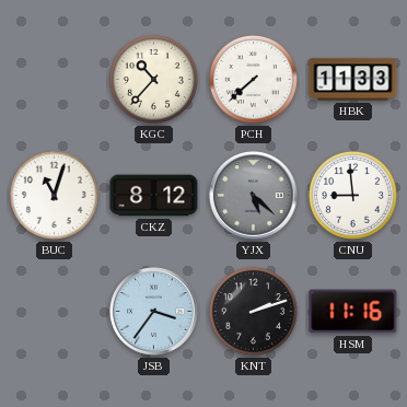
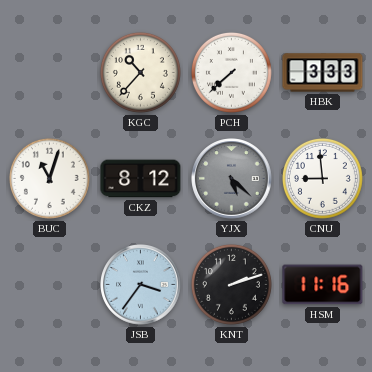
HBK: 11:33 -> 3:33 (323, 73)
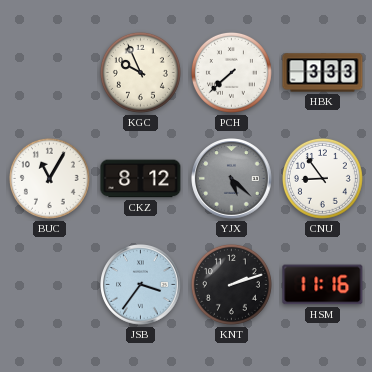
KGC: 10:37 -> 9:56 (140, 72)
BUC: 11:03 -> 11:05 (49, 178)
CNU: 8:59 -> 8:54 (322, 178)
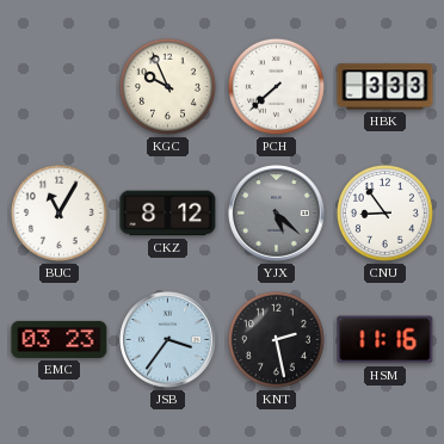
EMC: none -> 03:23 (60, 339)
KNT: 2:12 -> 2:28 (276, 339)
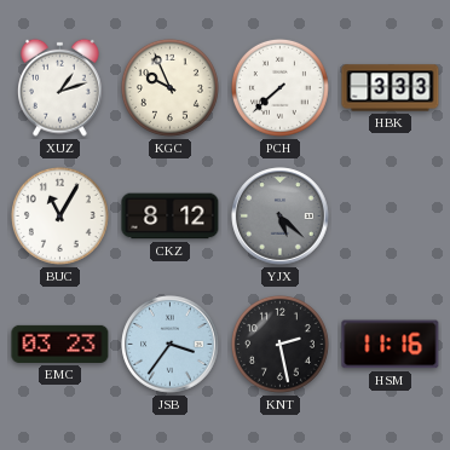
XUZ: none -> 1:12 (60, 87)
CNU: 8:54 -> none (384, 212)
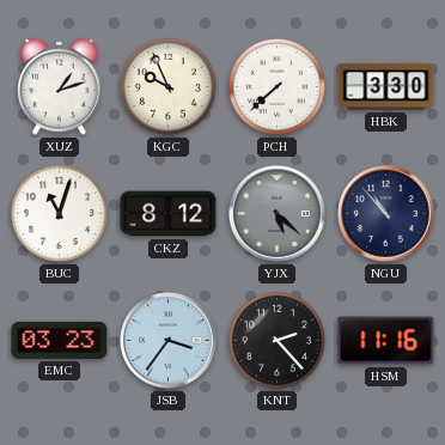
HBK: 3:33 -> 3:30 (386, 87)
BUC: 11:05 -> 11:03 (59, 213)
NGU: none -> 10:53 (386, 214)
KNT: 2:28 -> 2:23 (276, 340)
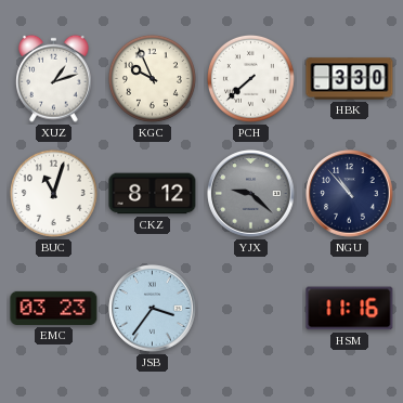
YJX: 5:22 -> 9:22 (251, 194)
KNT: 2:23 -> none (276, 340)
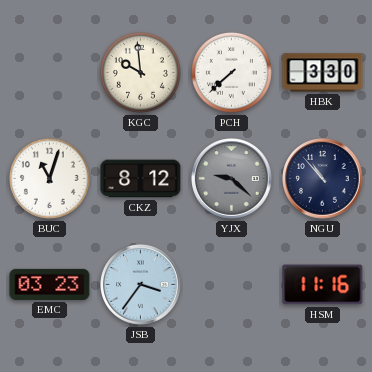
XUZ: 1:12 -> none (54, 78)
KGC: 9:56 -> 9:59 (140, 72)
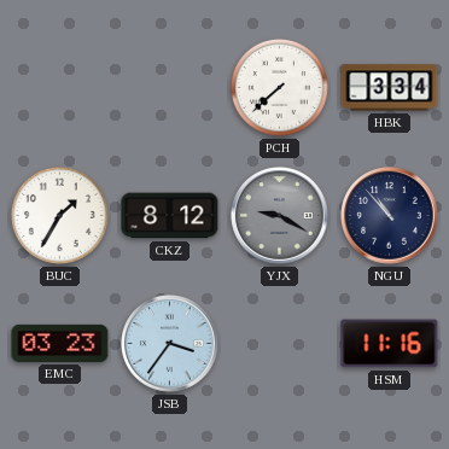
KGC: 9:59 -> none (140, 72)
HBK: 3:30 -> 3:34 (390, 88)
BUC: 11:03 -> 1:35 (59, 215)
YJX: 9:22 -> 9:20 (280, 216)
